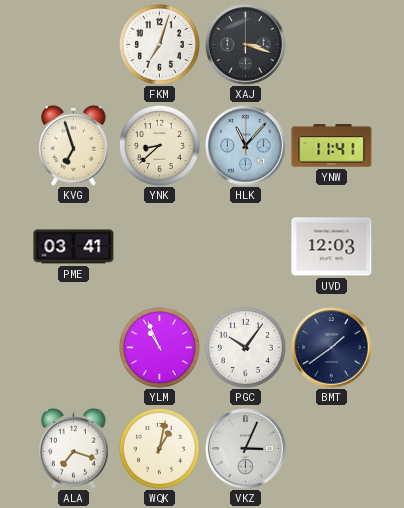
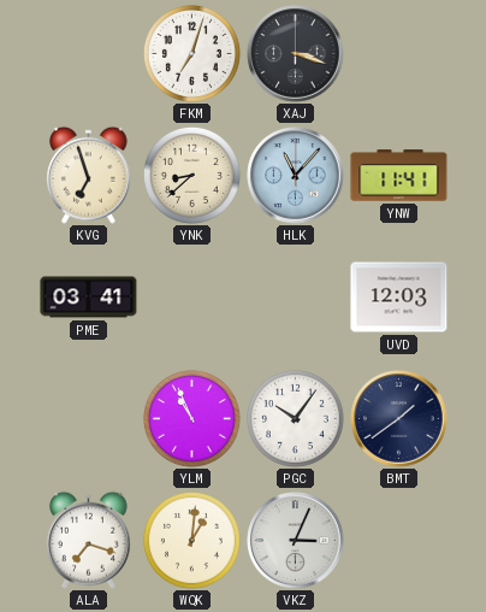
WQK: 1:02 -> 1:01 (191, 540)
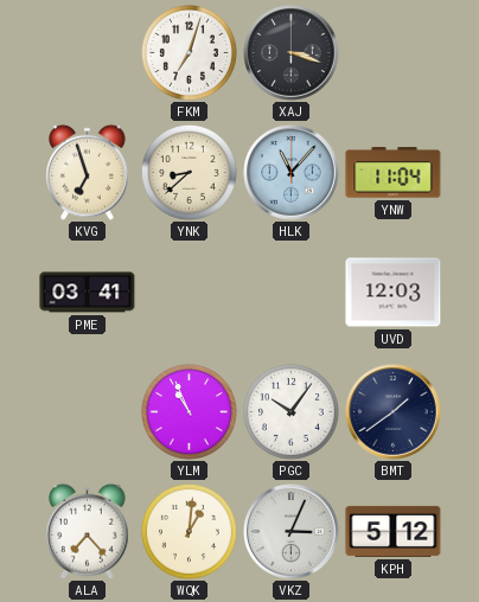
YNW: 11:41 -> 11:04 (394, 173)
ALA: 7:18 -> 7:23 (88, 531)
KPH: none -> 5:12 (394, 531)
